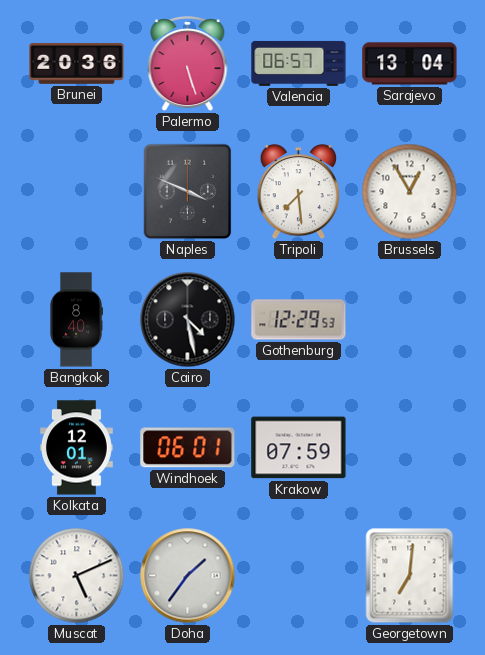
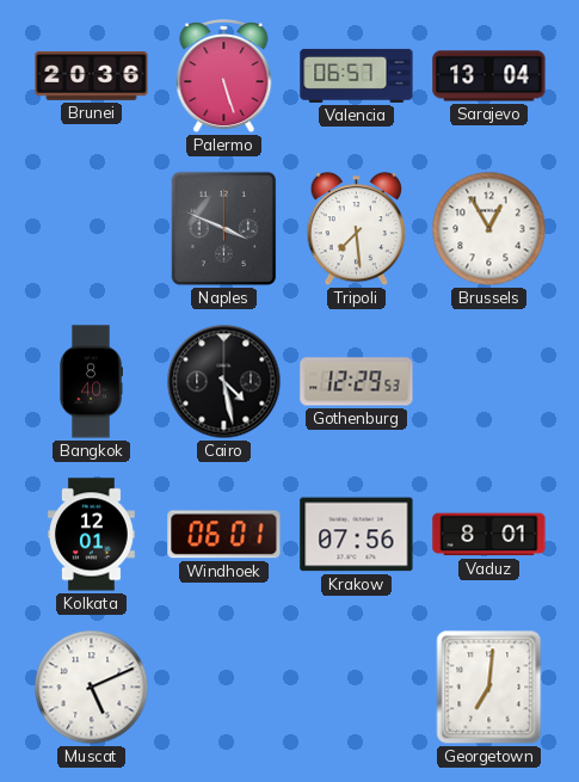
Krakow: 07:59 -> 07:56 (357, 535)
Vaduz: none -> 8:01 (489, 535)
Doha: 1:36 -> none (188, 576)
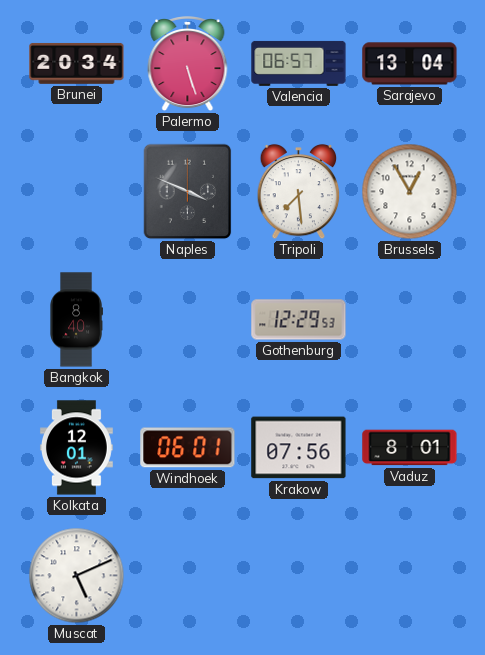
Brunei: 20:36 -> 20:34 (77, 63)
Cairo: 4:28 -> none (224, 382)
Georgetown: 7:01 -> none (489, 688)
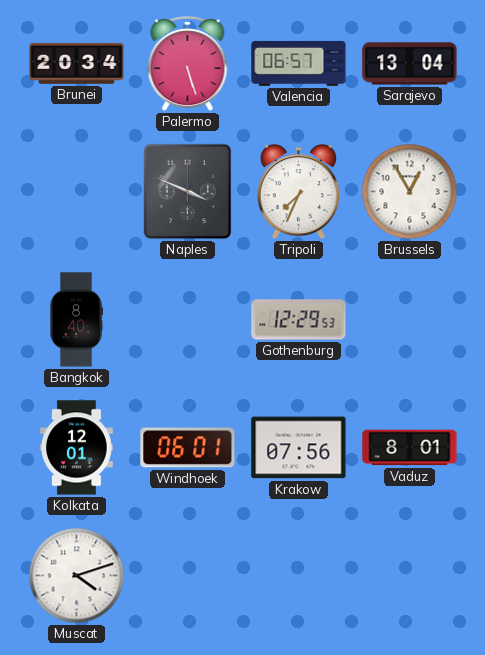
Tripoli: 7:29 -> 7:34 (299, 192)
Muscat: 5:11 -> 4:12 (77, 576)
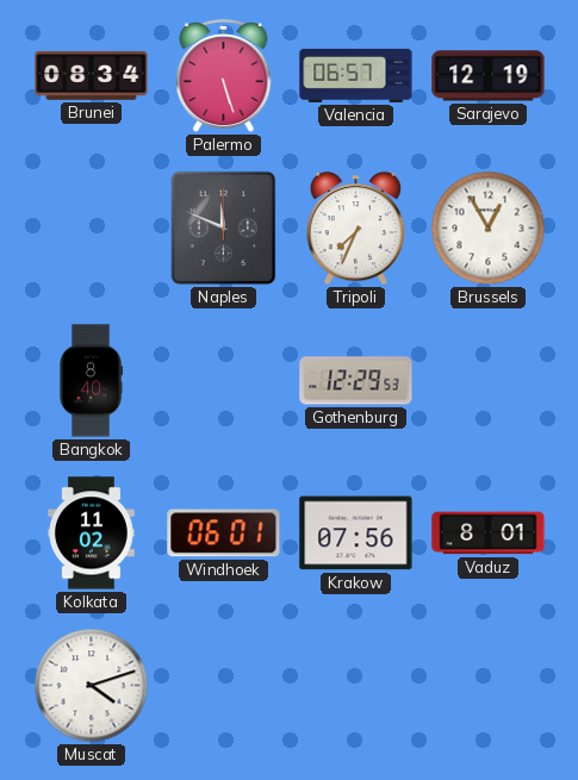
Brunei: 20:34 -> 08:34 (92, 75)
Sarajevo: 13:04 -> 12:19 (489, 76)
Naples: 3:49 -> 11:49 (224, 229)
Kolkata: 12:01 -> 11:02 (91, 533)
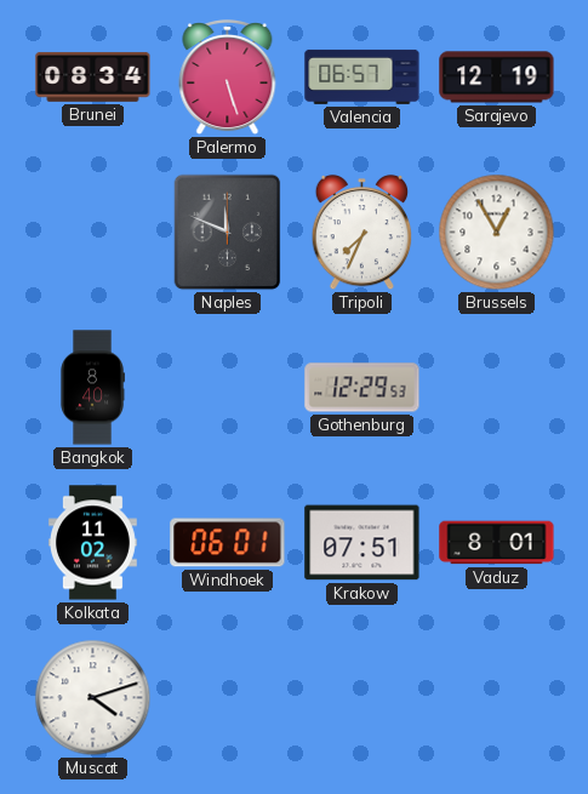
Krakow: 07:56 -> 07:51 (362, 543)
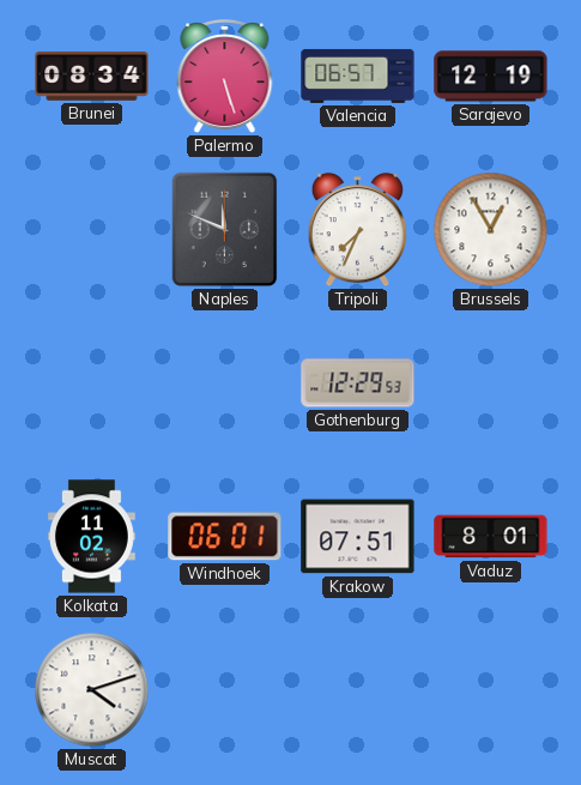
Bangkok: 8:40 -> none (92, 388)
